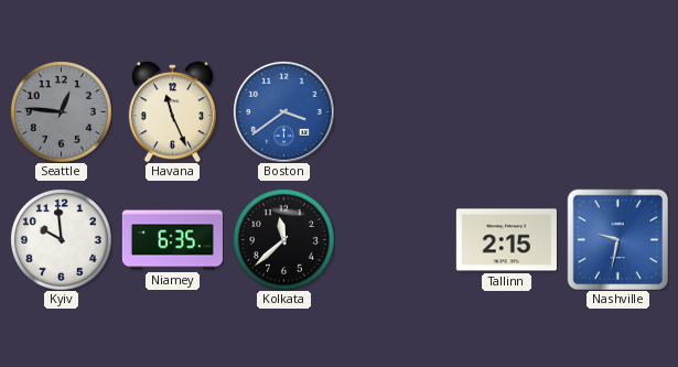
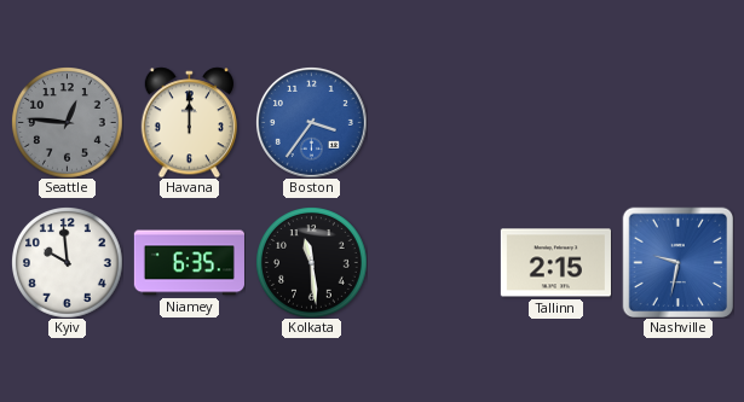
Havana: 11:26 -> 12:00 (189, 122)
Boston: 3:39 -> 3:36 (311, 122)
Kolkata: 11:38 -> 11:29 (312, 263)
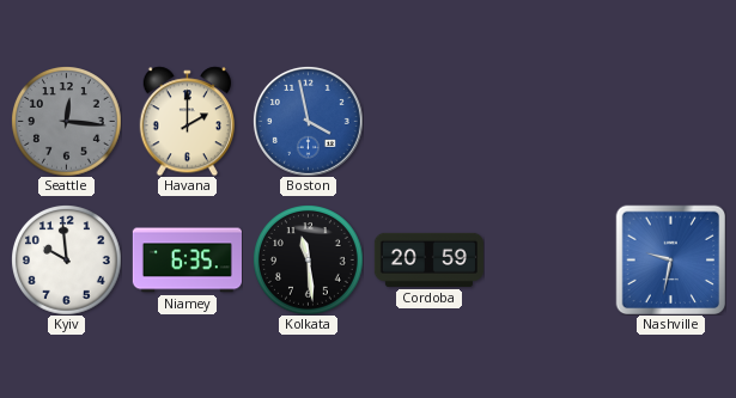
Seattle: 12:46 -> 12:16 (67, 122)
Havana: 12:00 -> 2:00 (187, 121)
Boston: 3:36 -> 3:58 (308, 121)
Cordoba: none -> 20:59 (428, 259)
Tallinn: 2:15 -> none (555, 263)
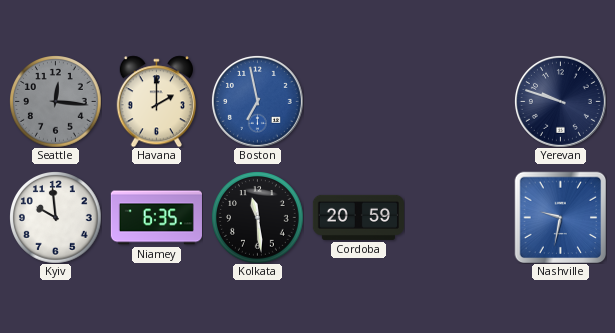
Boston: 3:58 -> 6:58 (257, 101)
Yerevan: none -> 9:48 (560, 101)
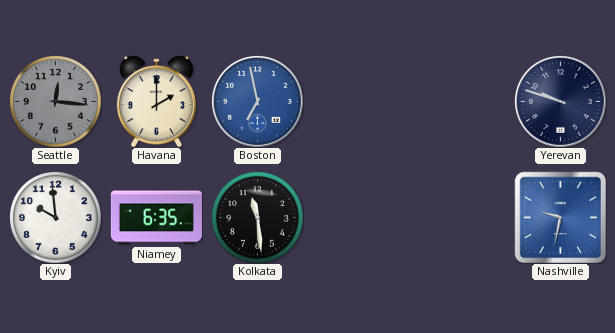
Cordoba: 20:59 -> none (358, 217)
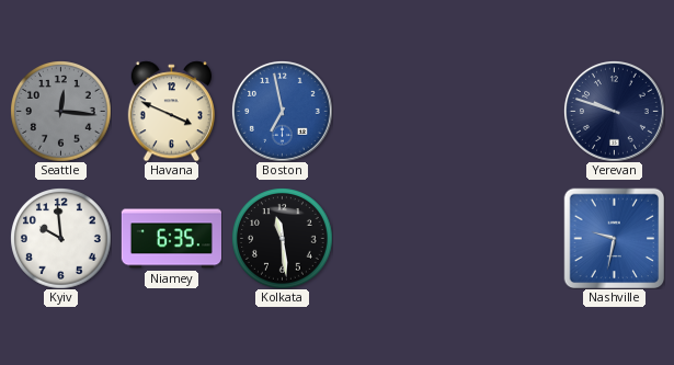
Havana: 2:00 -> 3:49 (171, 111)
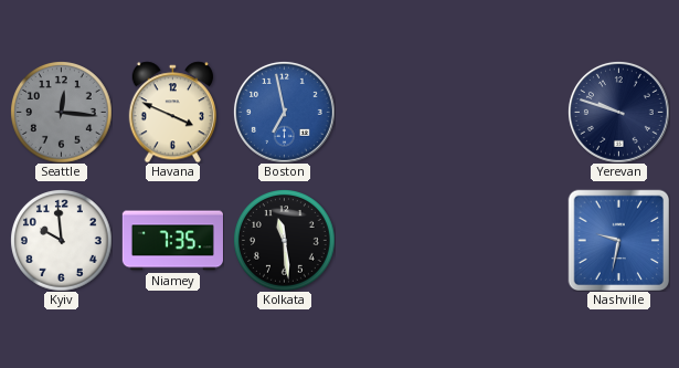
Niamey: 6:35 -> 7:35 (172, 241)
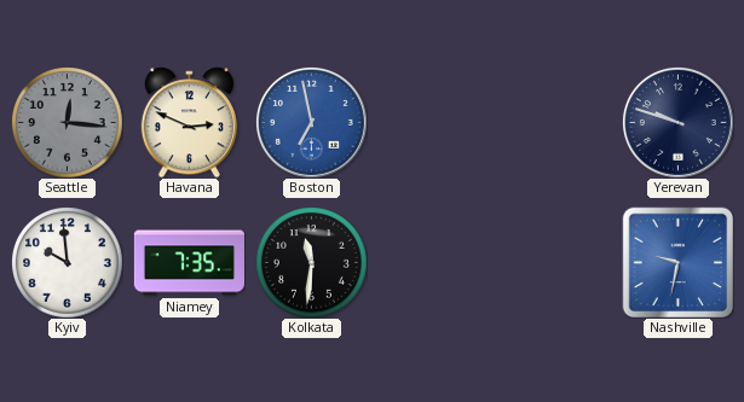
Havana: 3:49 -> 2:49 (189, 122)
Kolkata: 11:29 -> 11:31 (312, 263)
